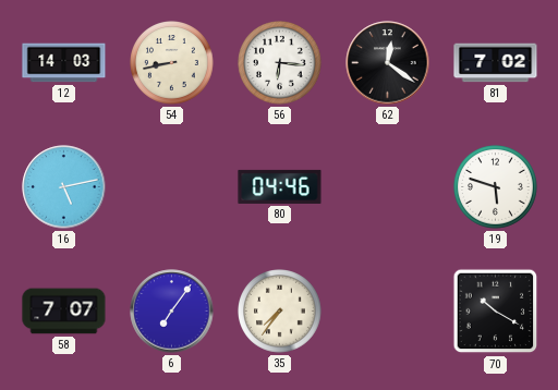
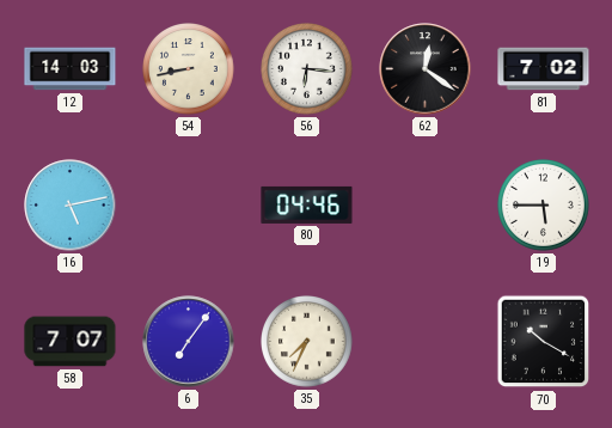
19: 5:48 -> 5:45 (544, 206)
35: 7:36 -> 7:34 (307, 342)
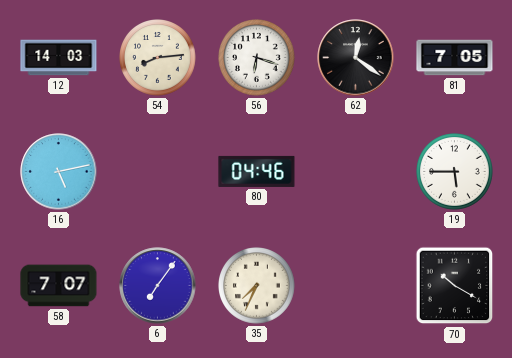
54: 8:43 -> 8:14 (158, 58)
56: 6:16 -> 6:18 (257, 58)
81: 7:02 -> 7:05 (455, 58)
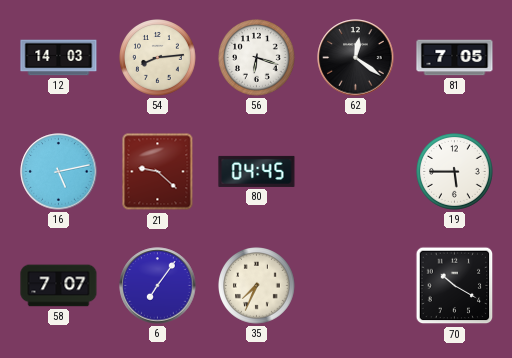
21: none -> 9:22 (158, 172)
80: 04:46 -> 04:45 (257, 171)
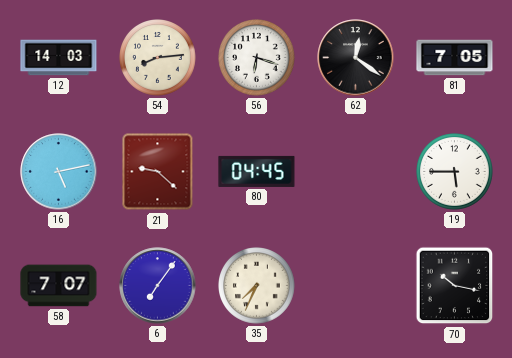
70: 10:20 -> 10:17 (455, 286)
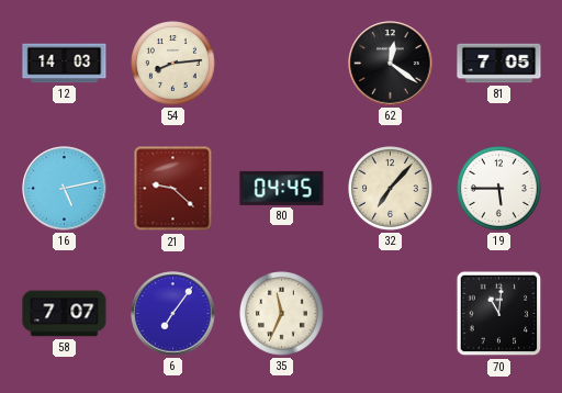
56: 6:18 -> none (257, 58)
32: none -> 7:07 (391, 189)
35: 7:34 -> 11:34 (282, 314)
70: 10:17 -> 11:01 (499, 314)
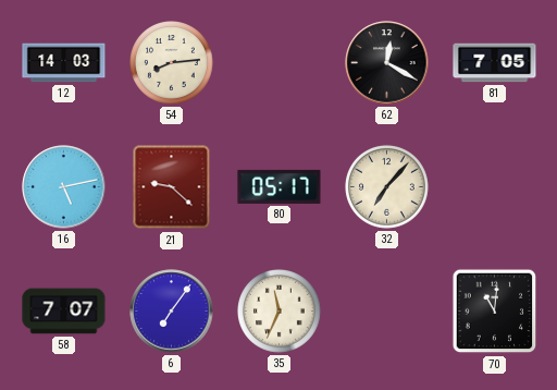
62: 12:21 -> 12:20 (387, 63)
80: 04:45 -> 05:17 (280, 186)
19: 5:45 -> none (499, 189)
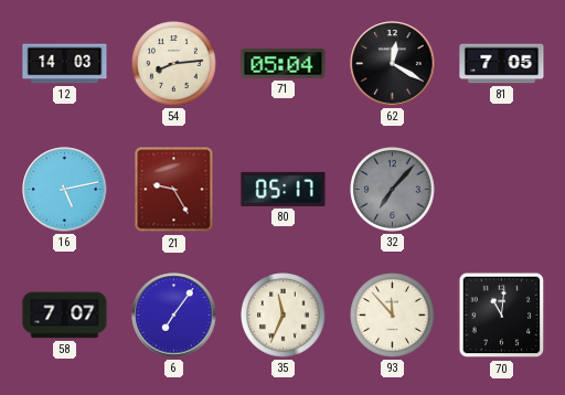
71: none -> 05:04 (284, 64)
21: 9:22 -> 9:25 (174, 190)
32 dial: cream -> grey (393, 190)
93: none -> 11:53 (393, 316)
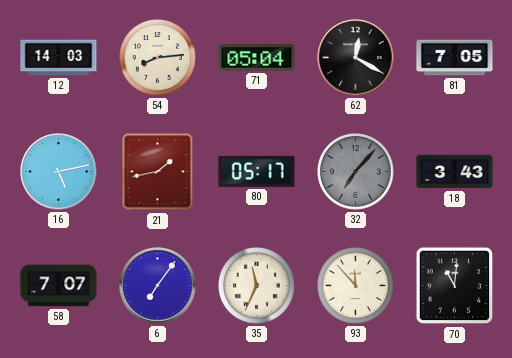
21: 9:25 -> 1:43 (158, 172)
18: none -> 3:43 (455, 172)
